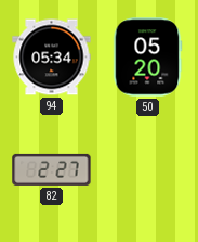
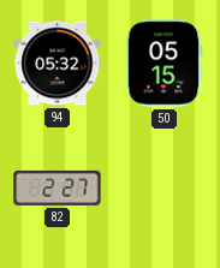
94: 05:34 -> 05:32 (58, 64)
50: 05:20 -> 05:15 (163, 64)
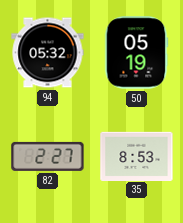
50: 05:15 -> 05:19 (136, 53)
35: none -> 8:53 (137, 156)
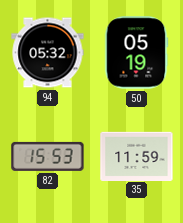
82: 2:27 -> 15:53 (48, 156)
35: 8:53 -> 11:59 (137, 156)
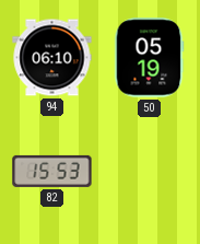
94: 05:32 -> 06:10 (52, 58)
35: 11:59 -> none (137, 156)
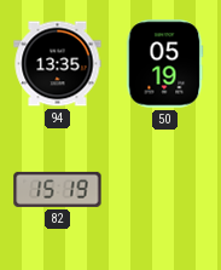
94: 06:10 -> 13:35 (58, 64)
82: 15:53 -> 15:19 (58, 189)
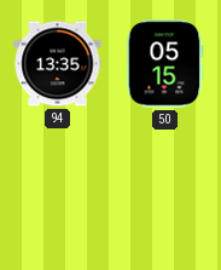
50: 05:19 -> 05:15 (164, 64)
82: 15:19 -> none (58, 189)
